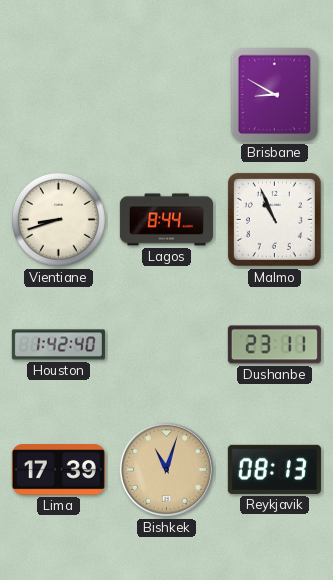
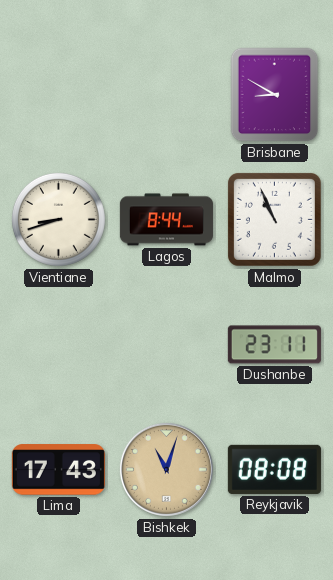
Houston: 1:42 -> none (58, 345)
Lima: 17:39 -> 17:43 (58, 470)
Reykjavik: 08:13 -> 08:08 (274, 469)
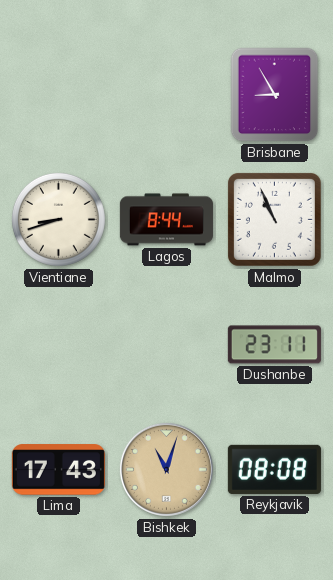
Brisbane: 8:50 -> 8:55 (275, 95)
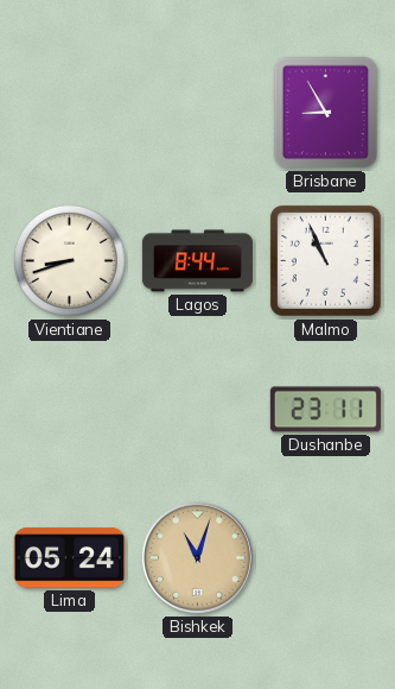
Lima: 17:43 -> 05:24 (69, 558)
Reykjavik: 08:08 -> none (274, 469)
